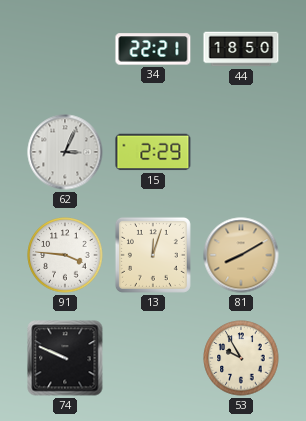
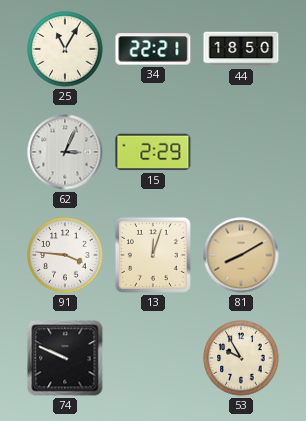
25: none -> 11:05 (65, 49)
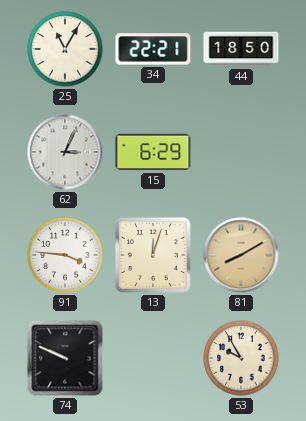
15: 2:29 -> 6:29 (153, 152)
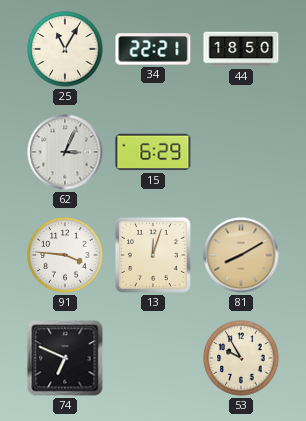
74: 9:49 -> 6:49 (65, 358)
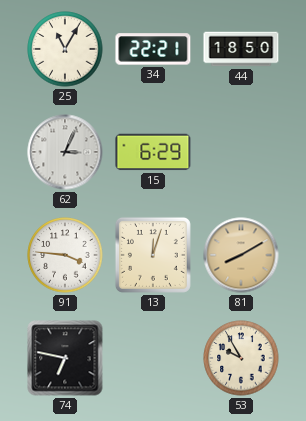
74: 6:49 -> 6:47 (65, 358)
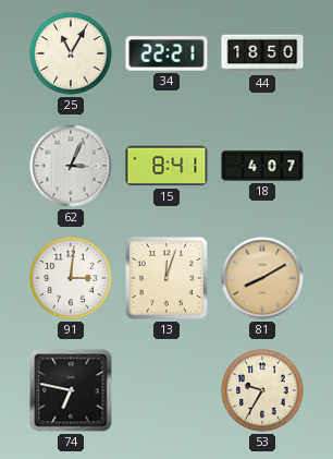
15: 6:29 -> 8:41 (166, 166)
18: none -> 4:07 (262, 166)
91: 3:46 -> 3:01 (71, 278)
53: 9:55 -> 9:35 (262, 390)
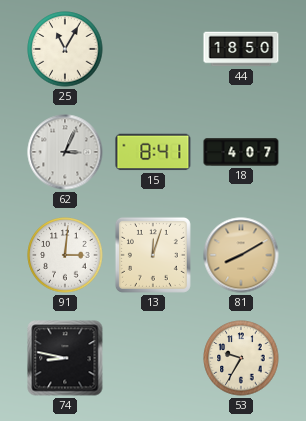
34: 22:21 -> none (166, 53)
74: 6:47 -> 8:47 (65, 358)
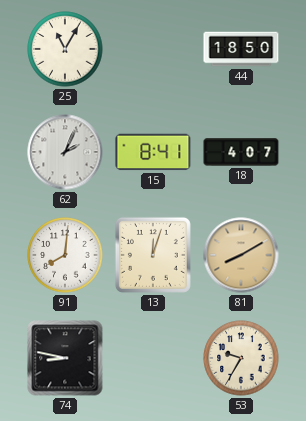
62: 3:04 -> 2:04 (65, 152)
91: 3:01 -> 8:01 (65, 255)
